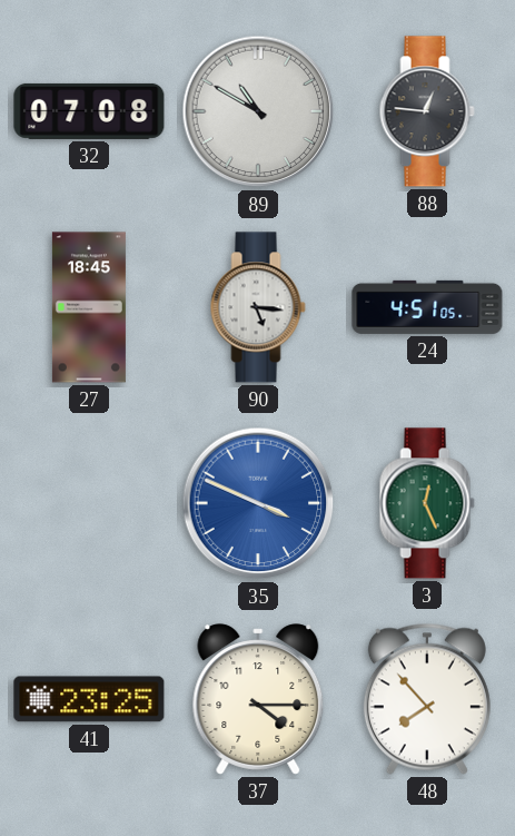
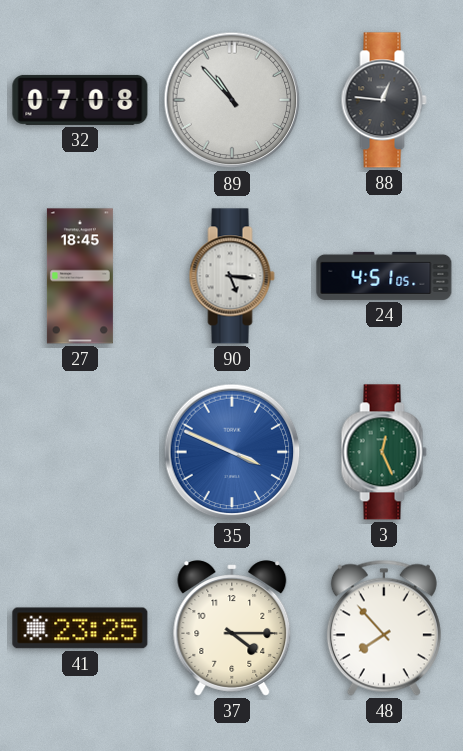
89: 10:50 -> 10:53 (232, 100)
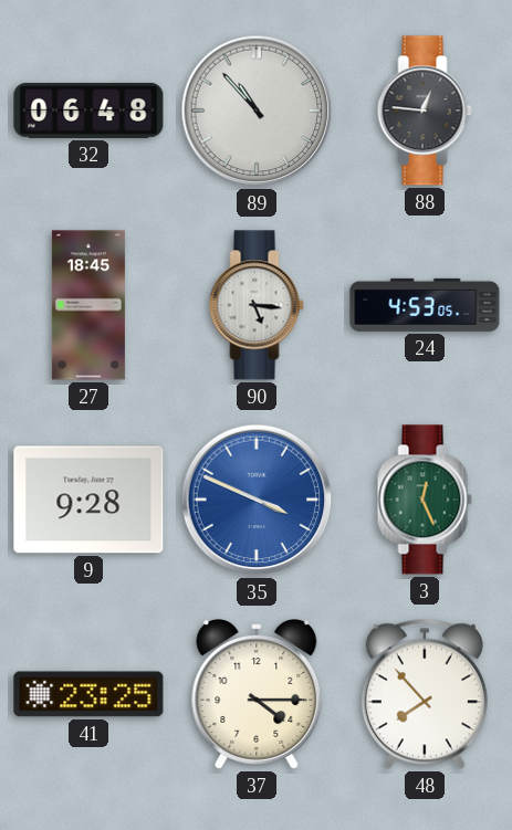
32: 07:08 -> 06:48 (88, 111)
24: 4:51 -> 4:53 (425, 305)
9: none -> 9:28 (88, 500)
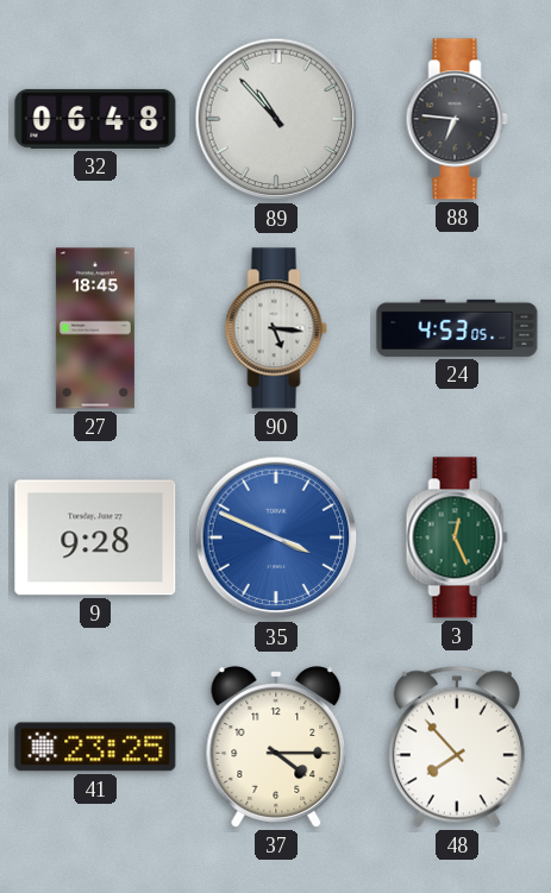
88: 12:46 -> 6:46 (457, 119)
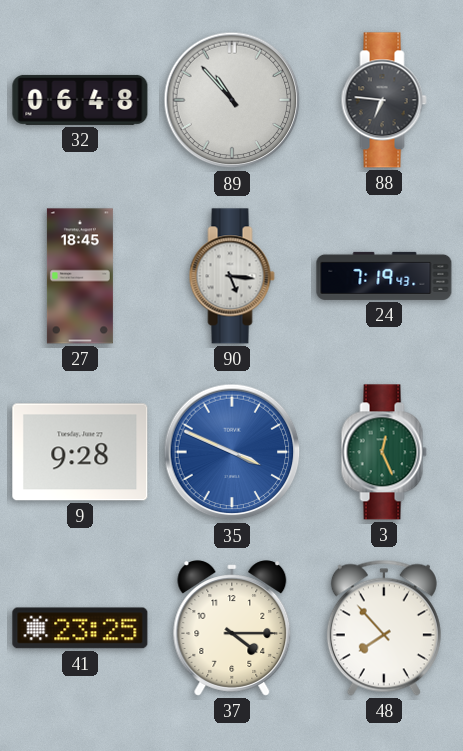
24: 4:53 -> 7:19 (384, 276)
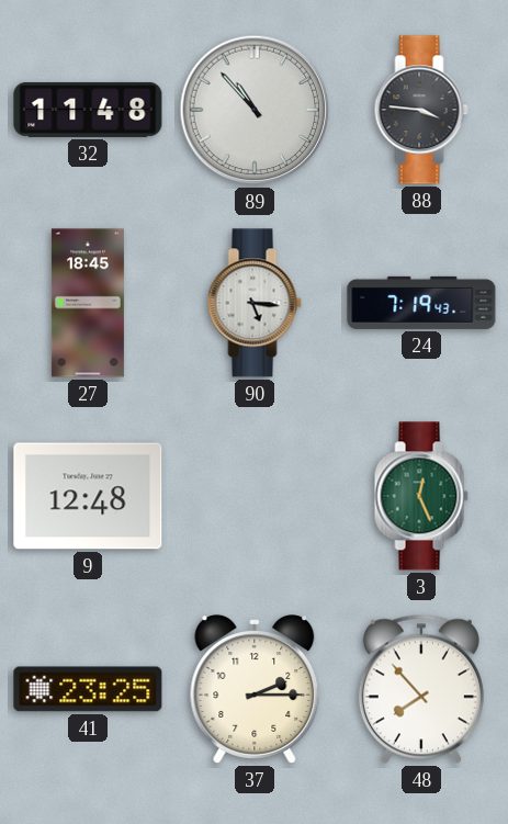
32: 06:48 -> 11:48 (88, 110)
88: 6:46 -> 3:46 (421, 110)
9: 9:28 -> 12:48 (88, 496)
35: 3:49 -> none (232, 452)
37: 4:15 -> 2:15 (255, 689)
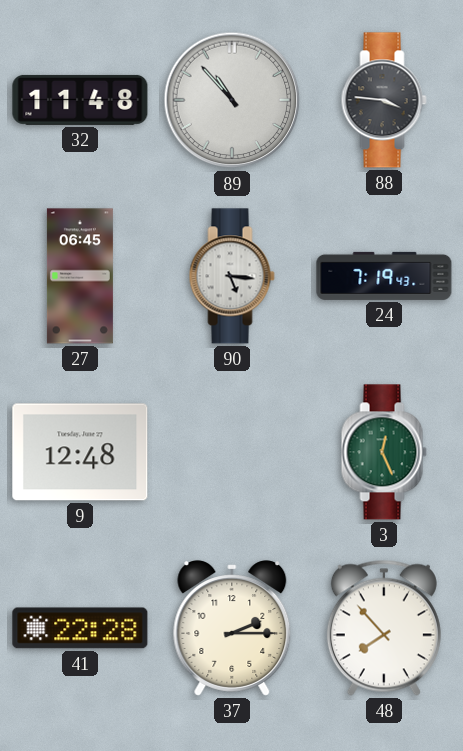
27: 18:45 -> 06:45 (80, 276)
41: 23:25 -> 22:28 (80, 628)
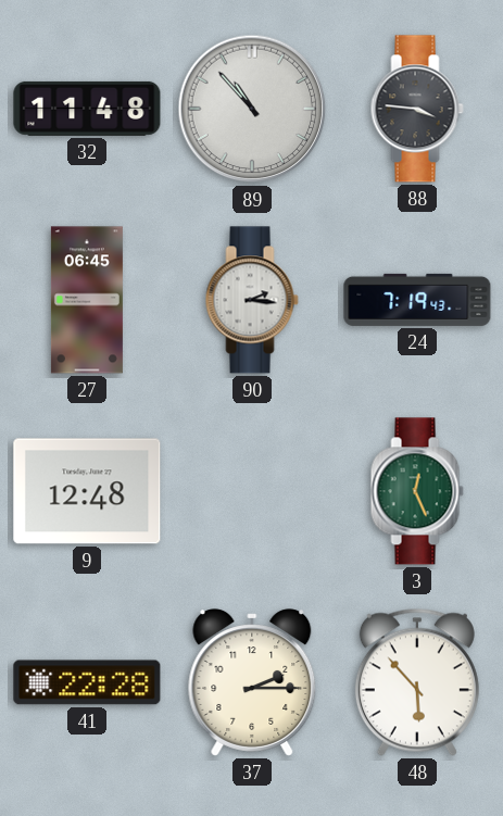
90: 5:16 -> 2:16 (252, 300)
48: 7:53 -> 5:53 (417, 682)
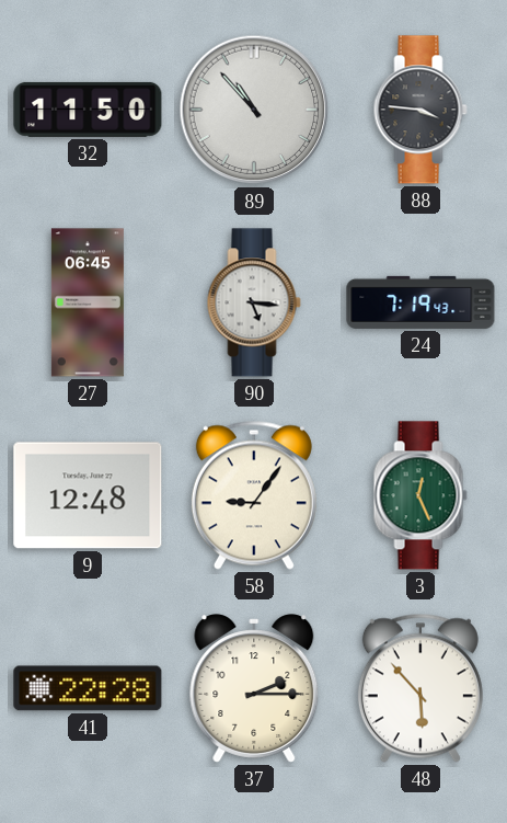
32: 11:48 -> 11:50 (88, 110)
90: 2:16 -> 5:16 (254, 302)
58: none -> 9:06 (254, 495)
